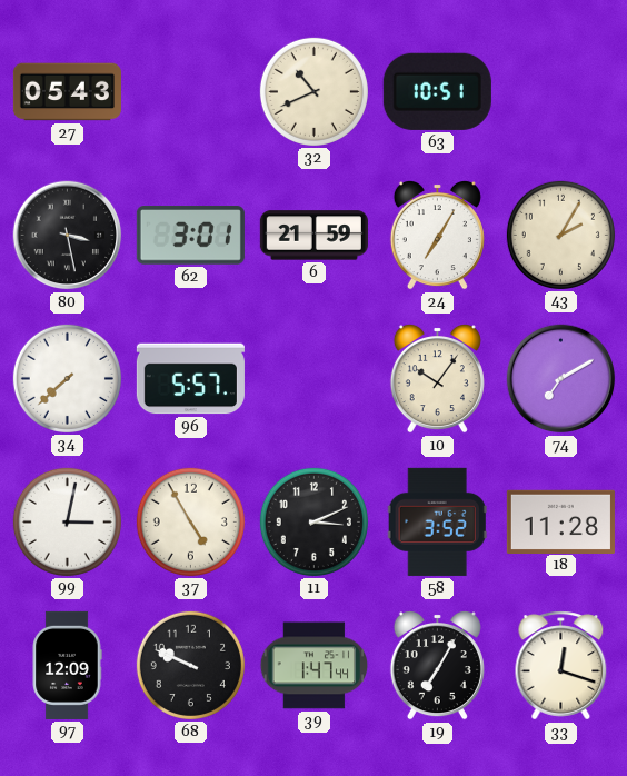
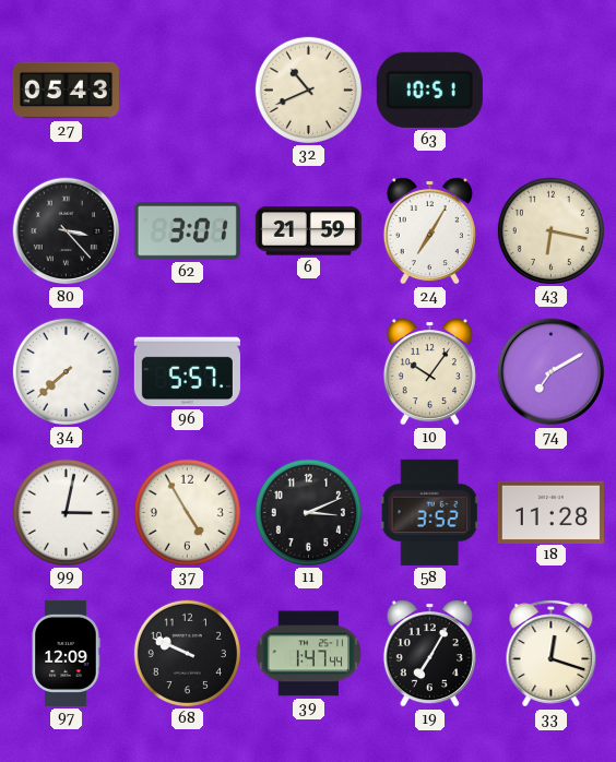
80: 3:28 -> 3:23 (67, 231)
43: 2:05 -> 6:17 (550, 230)
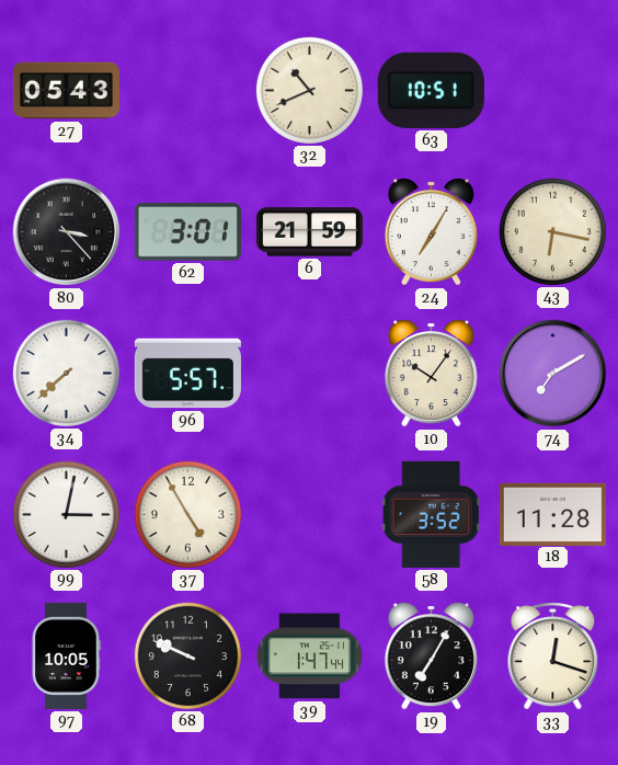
11: 3:11 -> none (308, 512)
97: 12:09 -> 10:05 (66, 655)
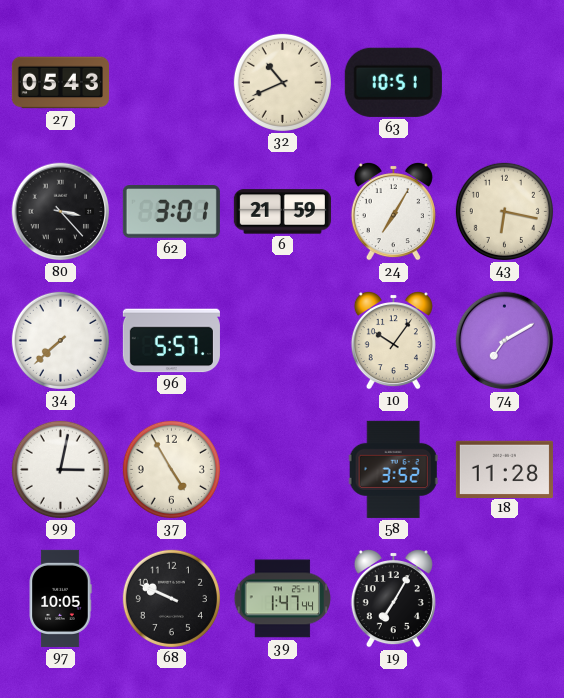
33: 12:18 -> none (553, 656)
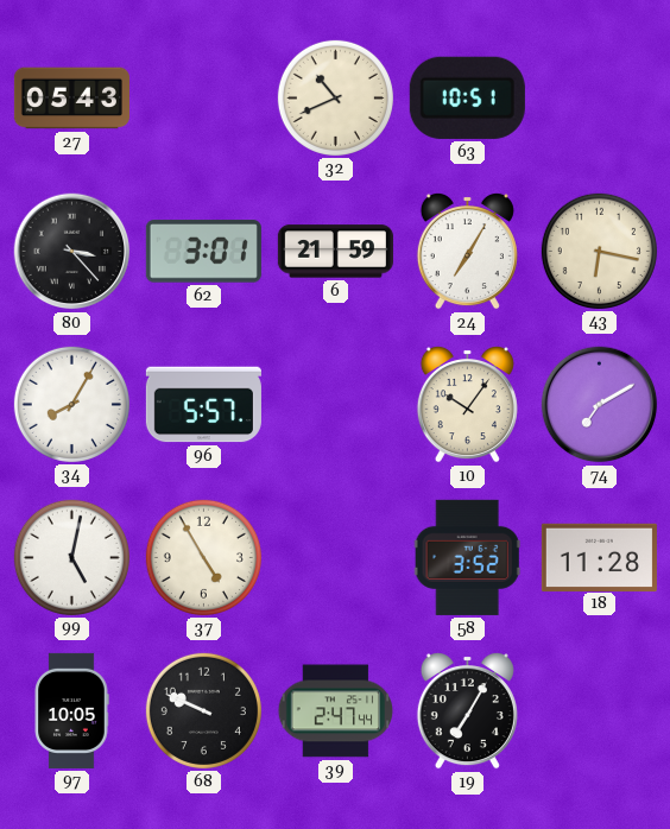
34: 7:38 -> 8:05 (71, 404)
99: 3:02 -> 5:02 (71, 557)
39: 1:47 -> 2:47 (336, 711)
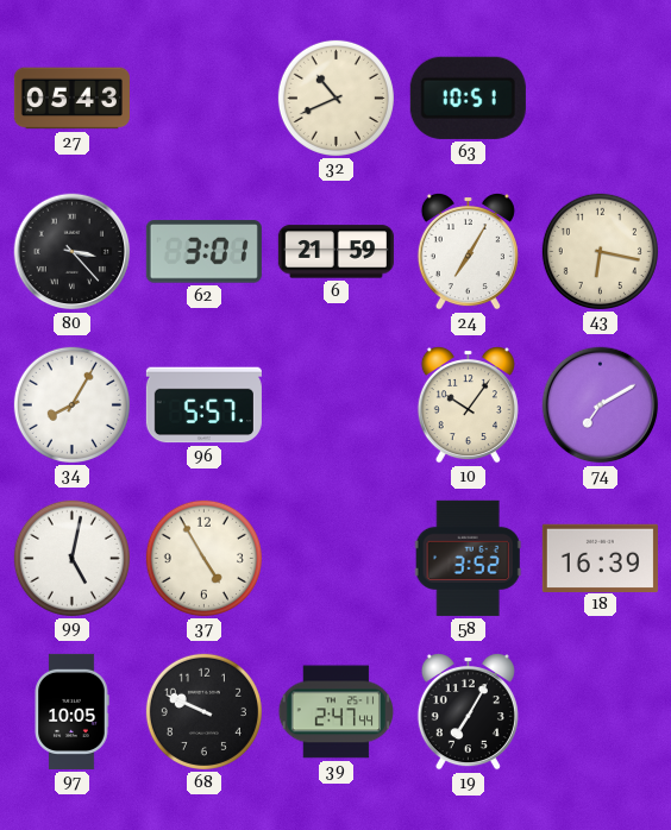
18: 11:28 -> 16:39 (600, 558)
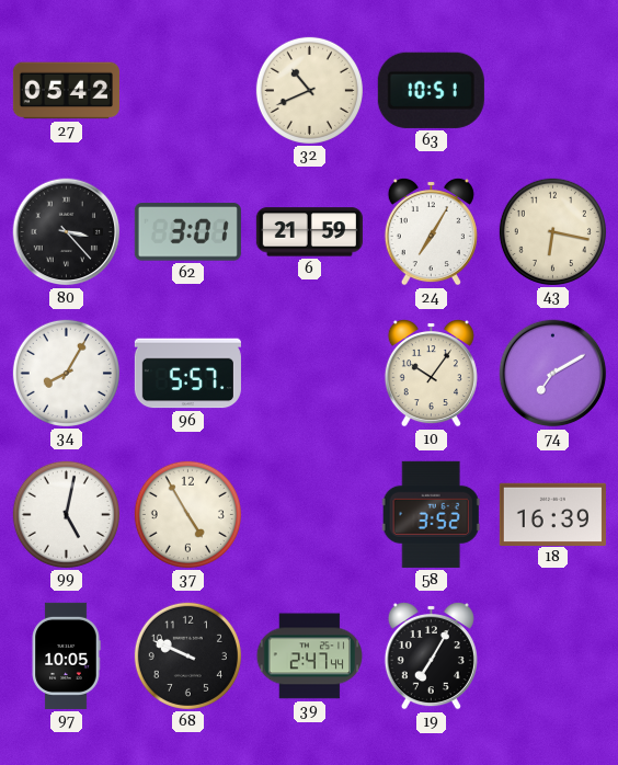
27: 05:43 -> 05:42 (66, 91)
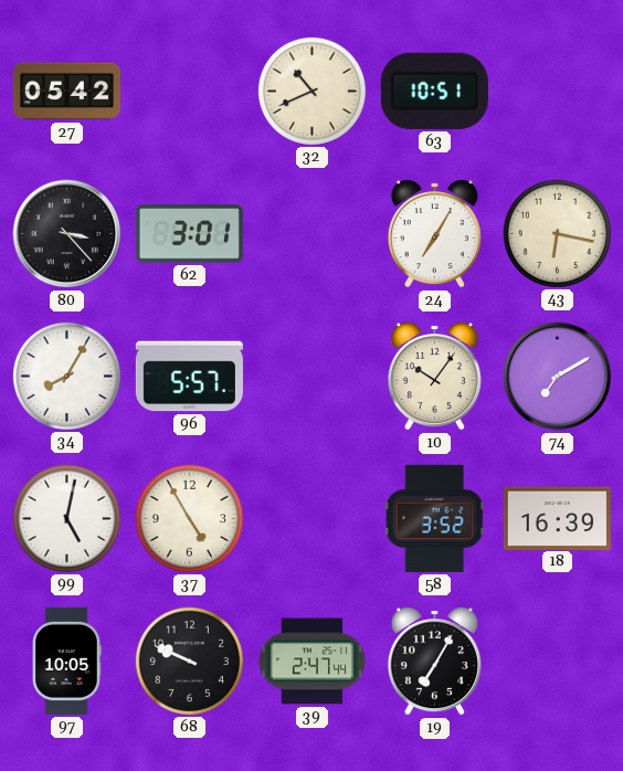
6: 21:59 -> none (309, 232)
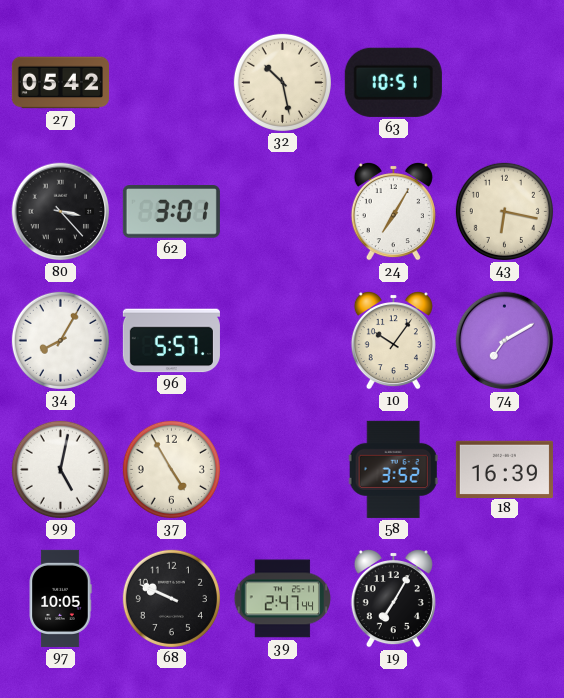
32: 10:41 -> 10:28 (282, 82)
